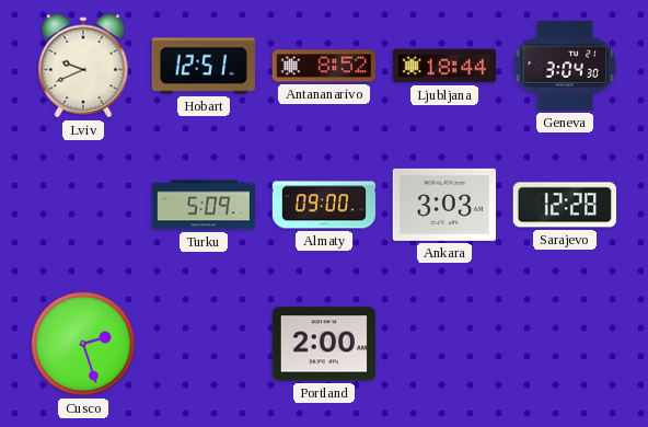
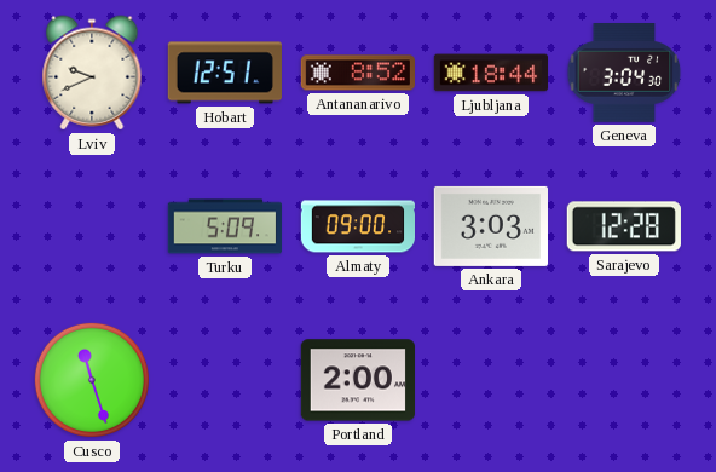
Cusco: 2:27 -> 11:27 (92, 380)
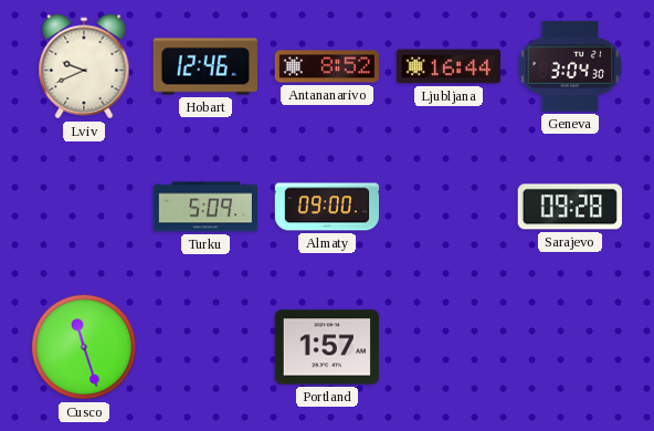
Hobart: 12:51 -> 12:46 (204, 66)
Ljubljana: 18:44 -> 16:44 (447, 66)
Ankara: 3:03 -> none (490, 226)
Sarajevo: 12:28 -> 09:28 (570, 207)
Portland: 2:00 -> 1:57 (326, 347)
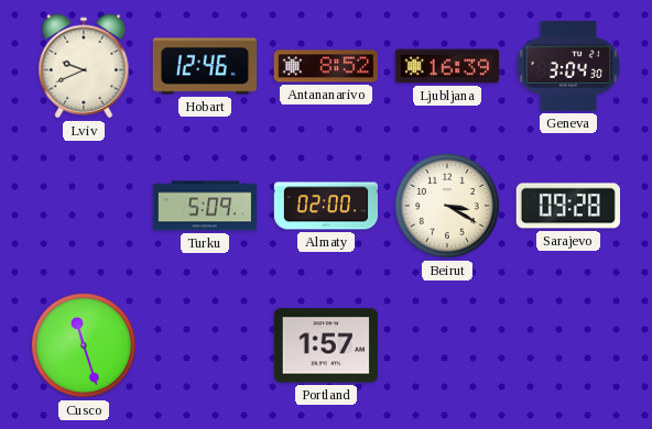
Ljubljana: 16:44 -> 16:39 (446, 66)
Almaty: 09:00 -> 02:00 (325, 206)
Beirut: none -> 3:20 (447, 206)
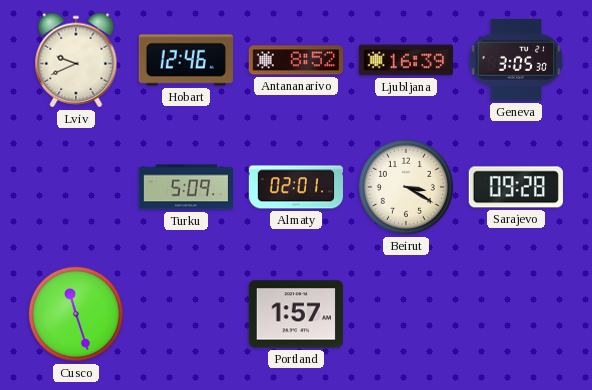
Geneva: 3:04 -> 3:05 (516, 61)
Almaty: 02:00 -> 02:01 (295, 187)
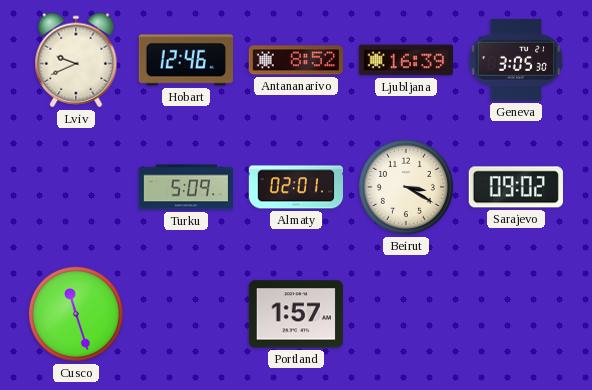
Sarajevo: 09:28 -> 09:02 (516, 187)
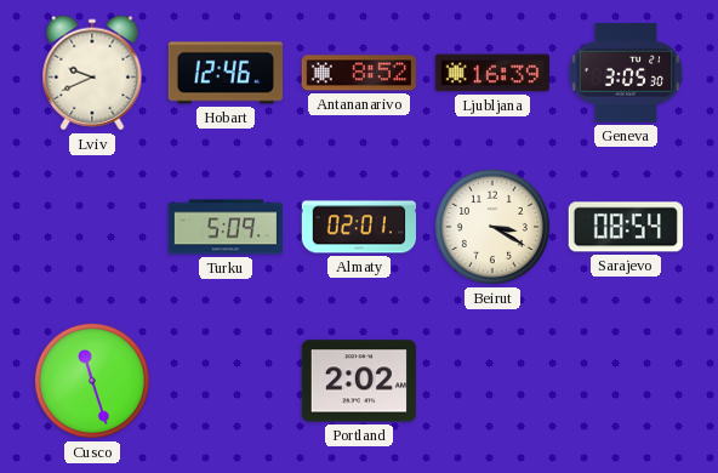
Sarajevo: 09:02 -> 08:54 (626, 227)
Portland: 1:57 -> 2:02 (358, 381)
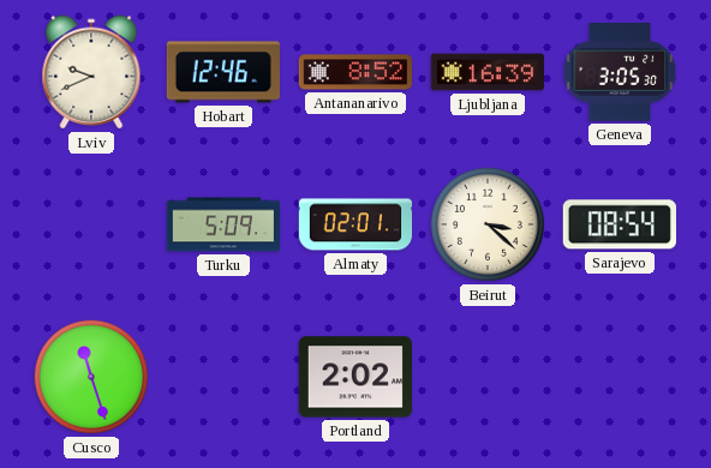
Beirut: 3:20 -> 3:22 (488, 224)
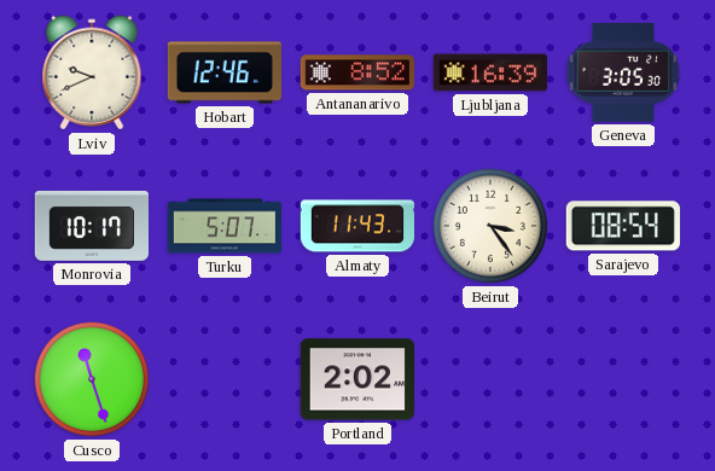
Monrovia: none -> 10:17 (91, 226)
Turku: 5:09 -> 5:07 (223, 226)
Almaty: 02:01 -> 11:43 (356, 226)
Beirut: 3:22 -> 3:24 (490, 226)
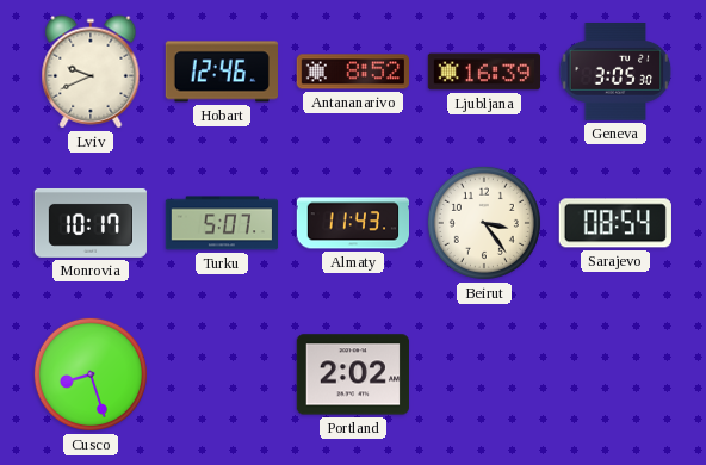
Cusco: 11:27 -> 8:27 (91, 374)
